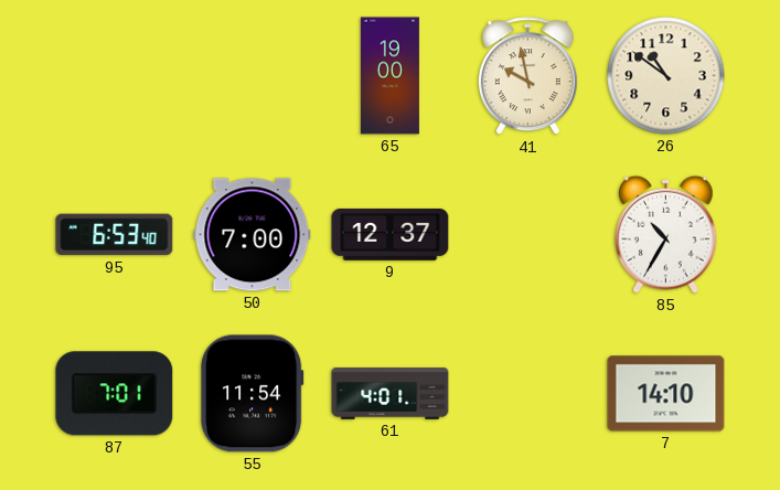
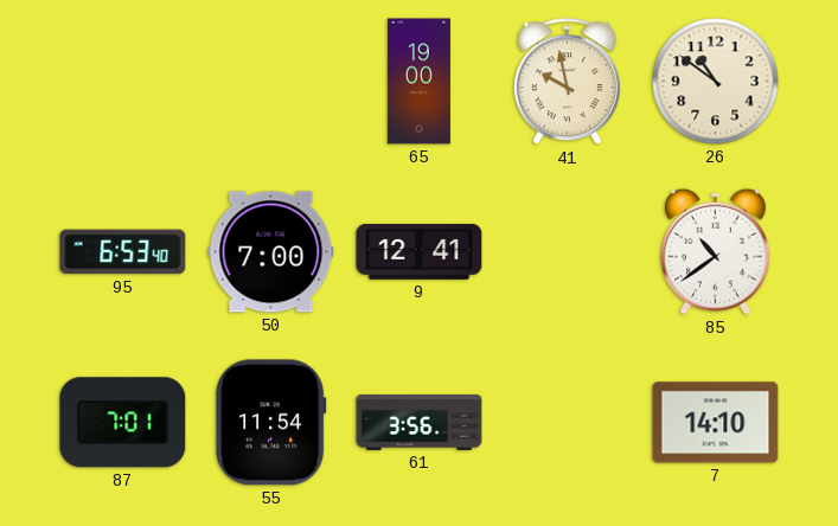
9: 12:37 -> 12:41 (420, 252)
85: 10:35 -> 10:39 (716, 251)
61: 4:01 -> 3:56 (420, 423)
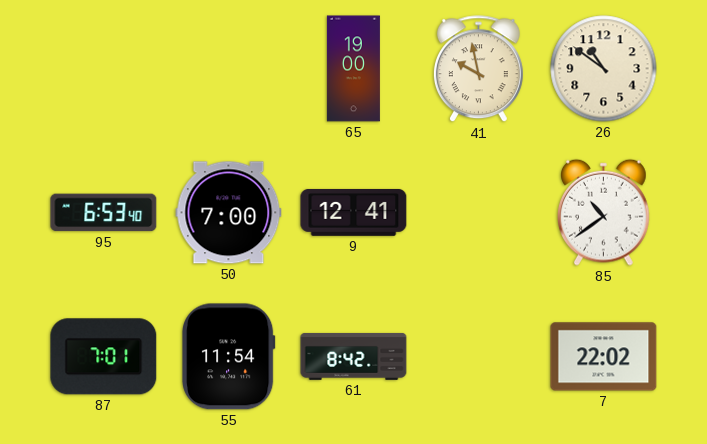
61: 3:56 -> 8:42 (354, 357)
7: 14:10 -> 22:02 (604, 357)
